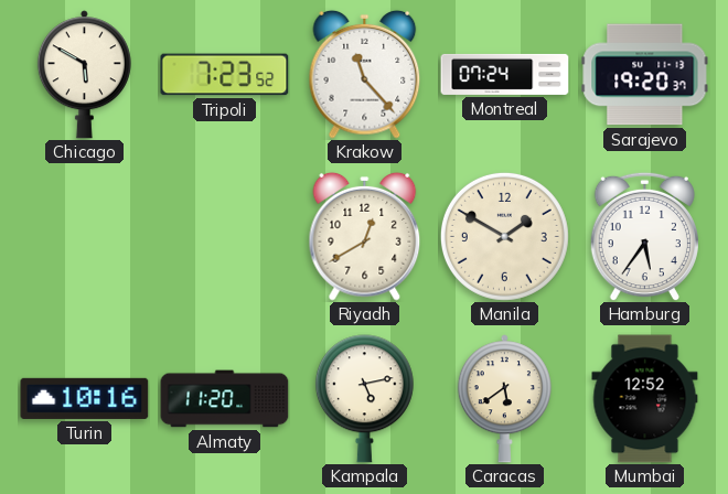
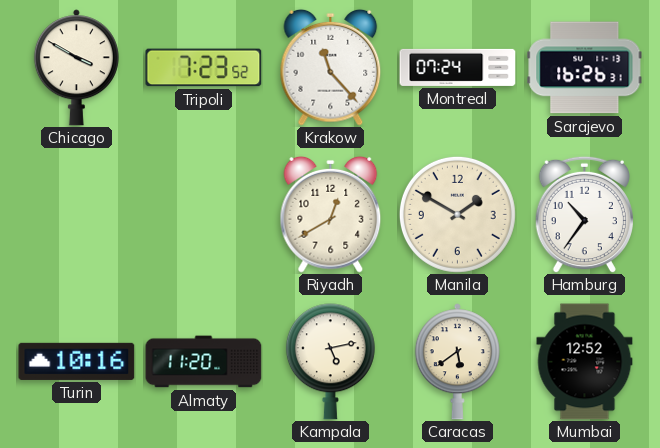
Chicago: 5:50 -> 3:50 (76, 68)
Sarajevo: 19:20 -> 16:26 (585, 68)
Hamburg: 5:36 -> 10:36 (584, 214)
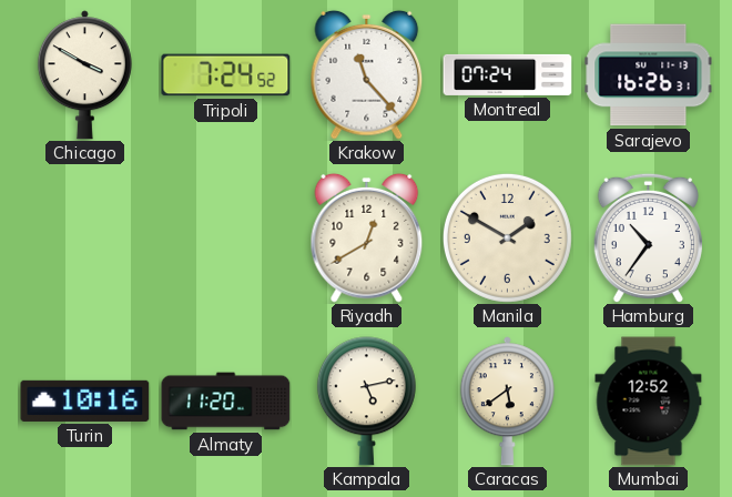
Tripoli: 7:23 -> 7:24 (226, 75)
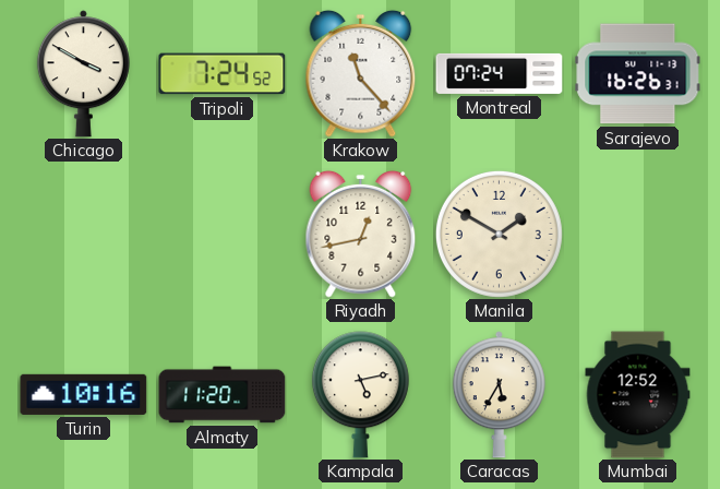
Riyadh: 12:40 -> 12:43 (361, 234)
Hamburg: 10:36 -> none (648, 237)
Caracas: 5:39 -> 5:35 (499, 395)
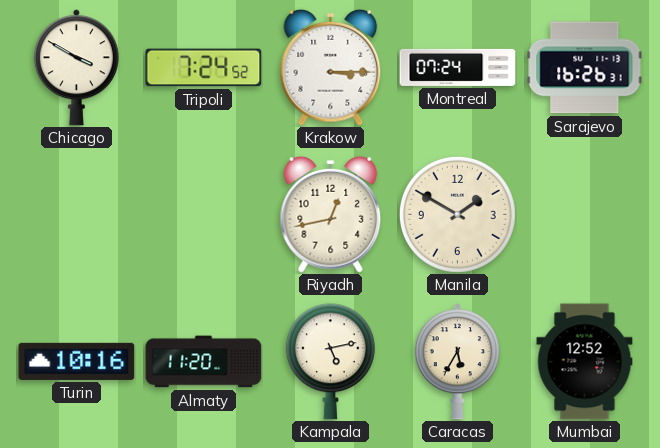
Krakow: 11:23 -> 3:15 (331, 67)
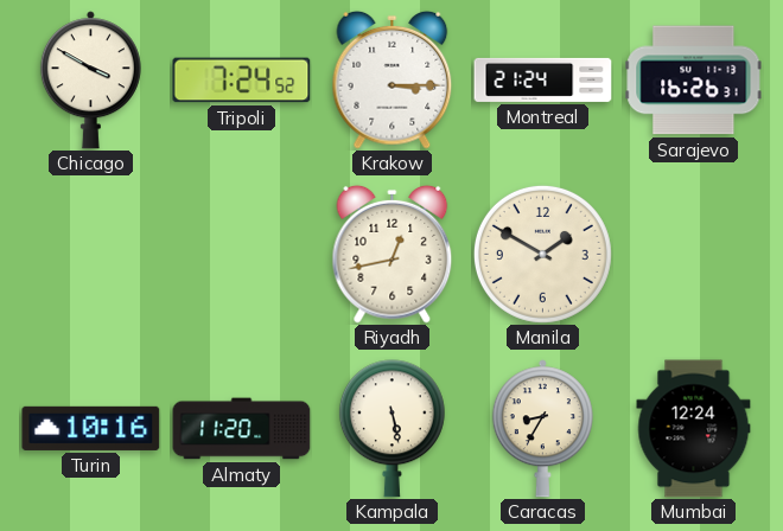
Montreal: 07:24 -> 21:24 (543, 79)
Kampala: 5:13 -> 5:28 (391, 429)
Caracas: 5:35 -> 8:35 (542, 429)
Mumbai: 12:52 -> 12:24 (694, 429)
